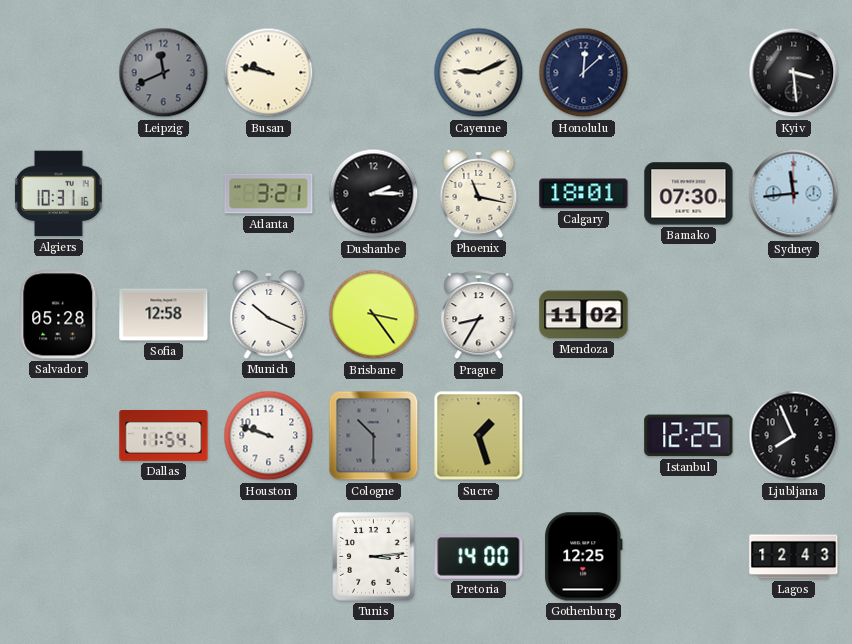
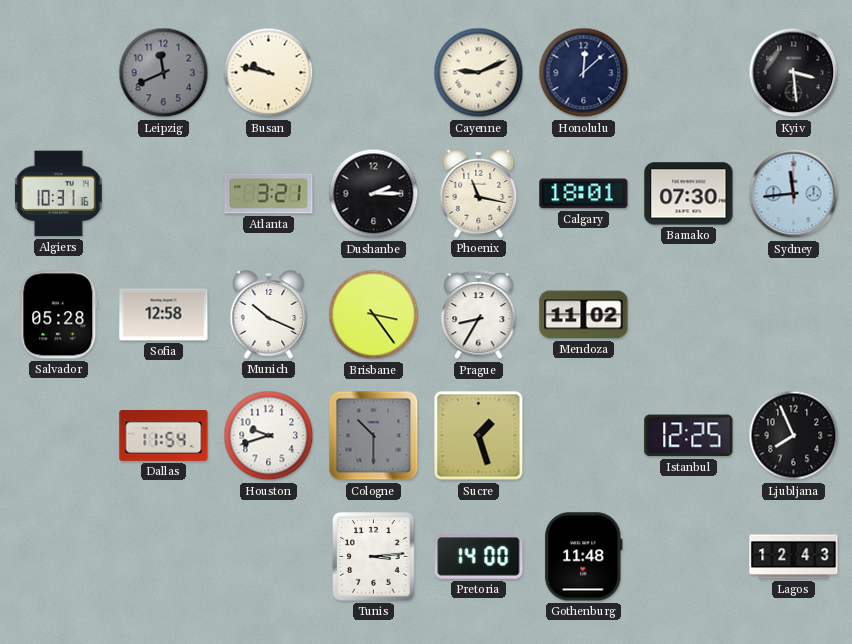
Houston: 9:48 -> 9:42 (269, 436)
Gothenburg: 12:25 -> 11:48 (584, 557)
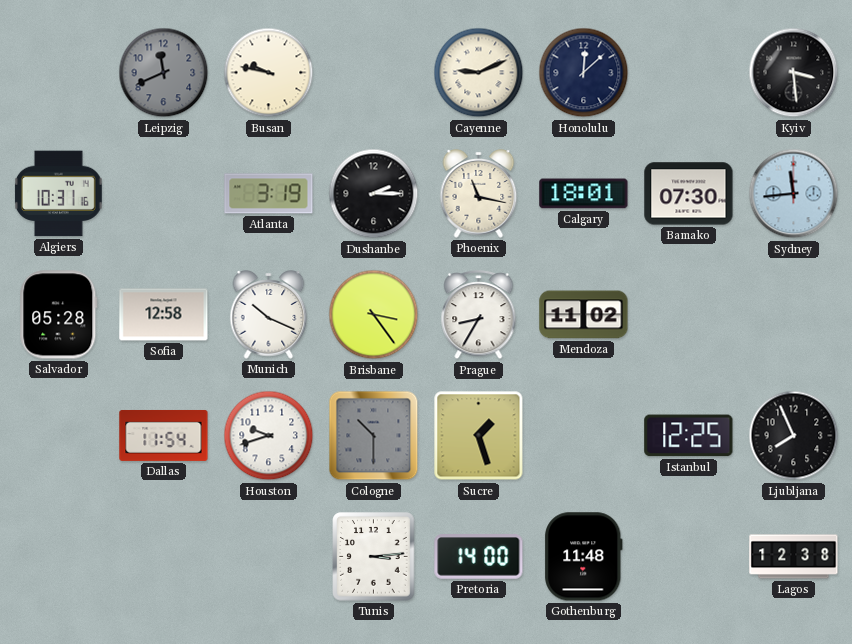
Atlanta: 3:21 -> 3:19 (269, 194)
Lagos: 12:43 -> 12:38 (794, 557)
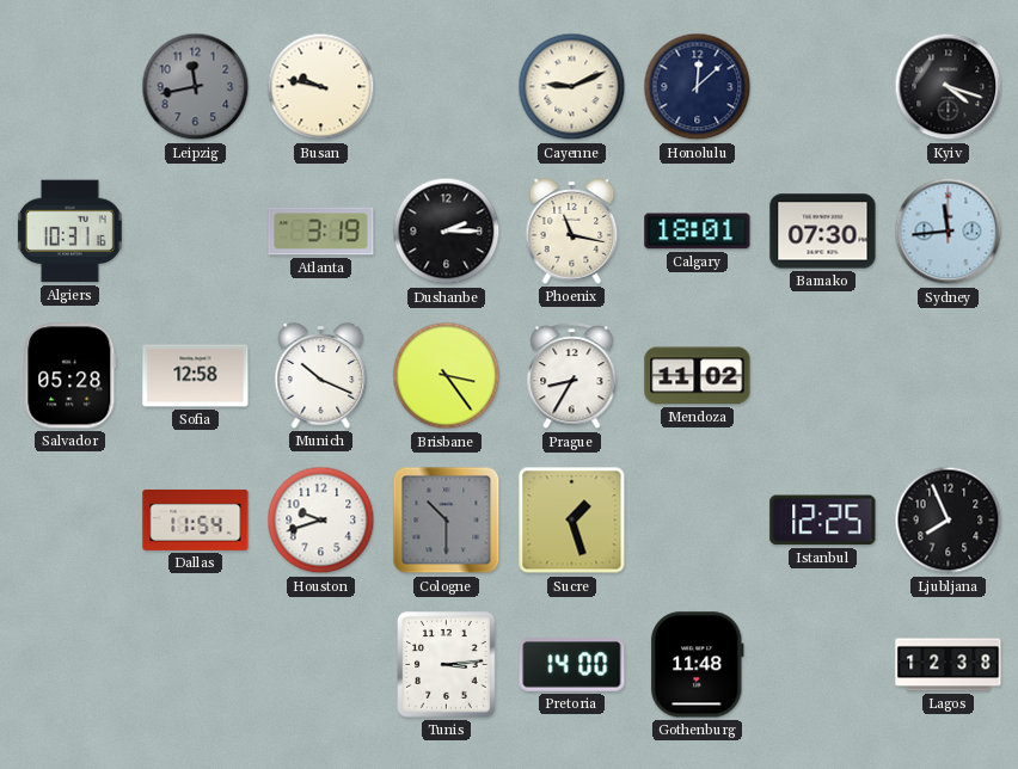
Leipzig: 11:41 -> 11:43 (196, 87)
Kyiv: 3:29 -> 4:18 (949, 87)
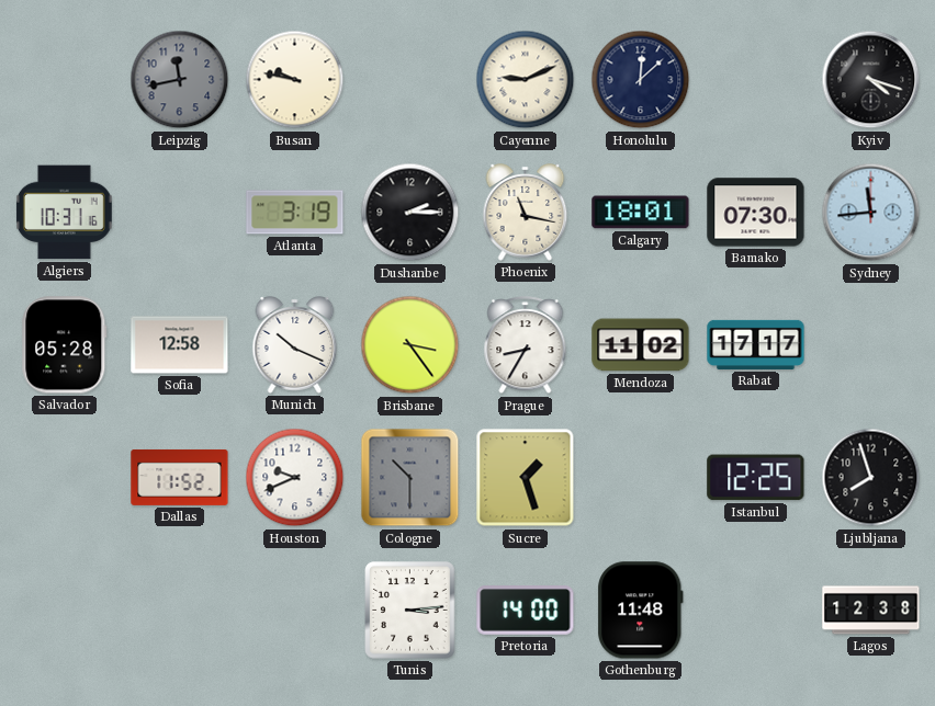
Rabat: none -> 17:17 (756, 344)
Dallas: 11:54 -> 11:52 (180, 477)
Houston: 9:42 -> 9:41 (295, 478)
Ljubljana: 7:56 -> 7:57 (871, 478)
